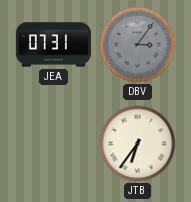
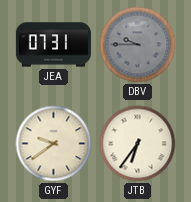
DBV: 3:06 -> 9:45 (138, 45)
GYF: none -> 9:39 (54, 144)
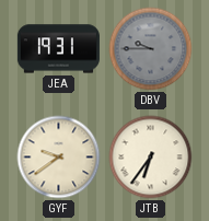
JEA: 07:31 -> 19:31 (58, 49)
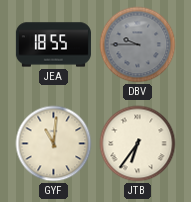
JEA: 19:31 -> 18:55 (53, 45)
GYF: 9:39 -> 11:01 (54, 144)
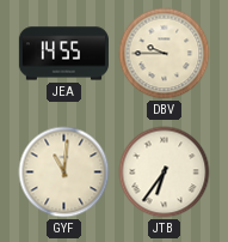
JEA: 18:55 -> 14:55 (63, 54)
DBV dial: grey -> cream (165, 54)
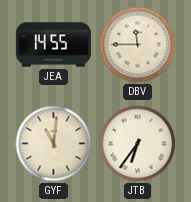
DBV: 9:45 -> 11:45 (138, 45)
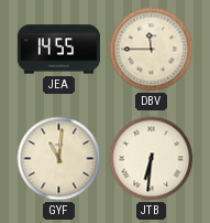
JTB: 6:36 -> 6:31 (152, 159)
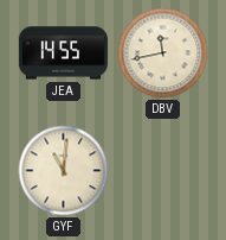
DBV: 11:45 -> 11:43 (163, 53)
JTB: 6:31 -> none (152, 159)
